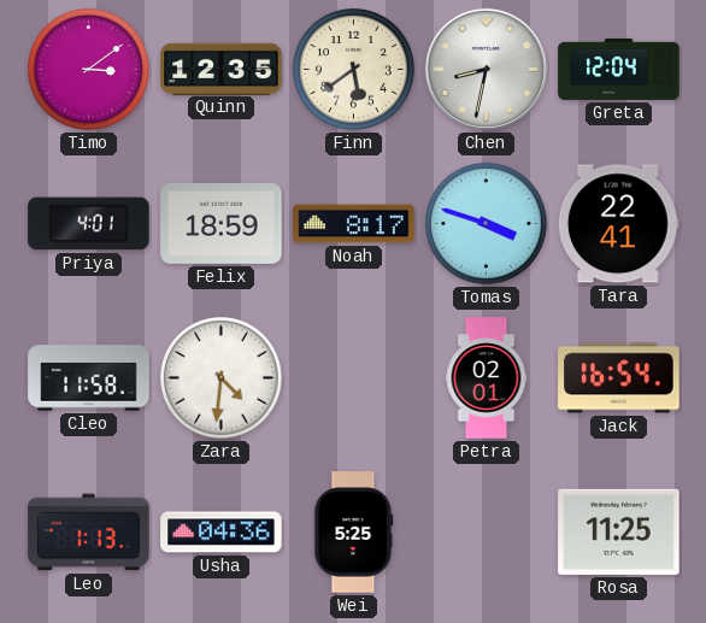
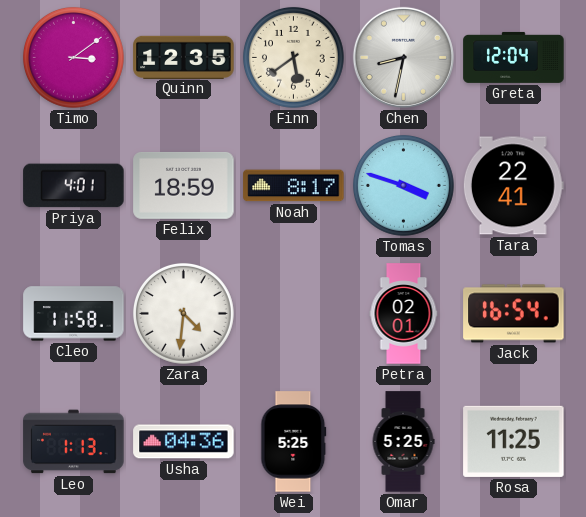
Omar: none -> 5:25 (403, 442)
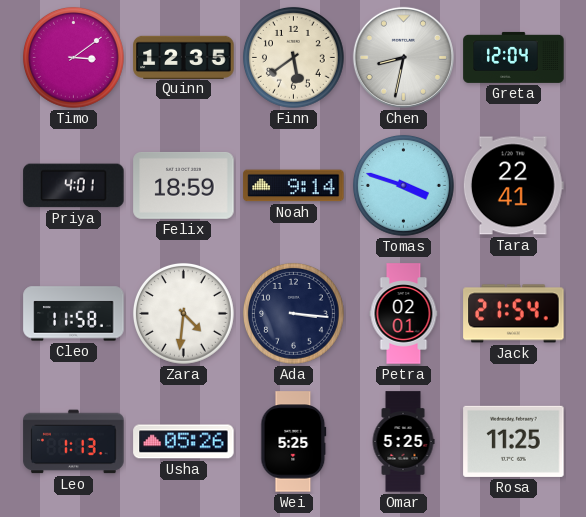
Noah: 8:17 -> 9:14 (294, 186)
Ada: none -> 3:16 (293, 313)
Jack: 16:54 -> 21:54 (514, 314)
Usha: 04:36 -> 05:26 (184, 442)
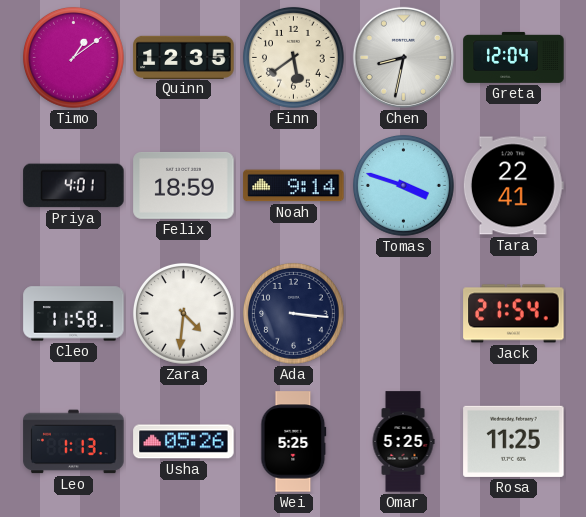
Timo: 3:09 -> 1:09 (73, 57)
Petra: 02:01 -> none (404, 314)
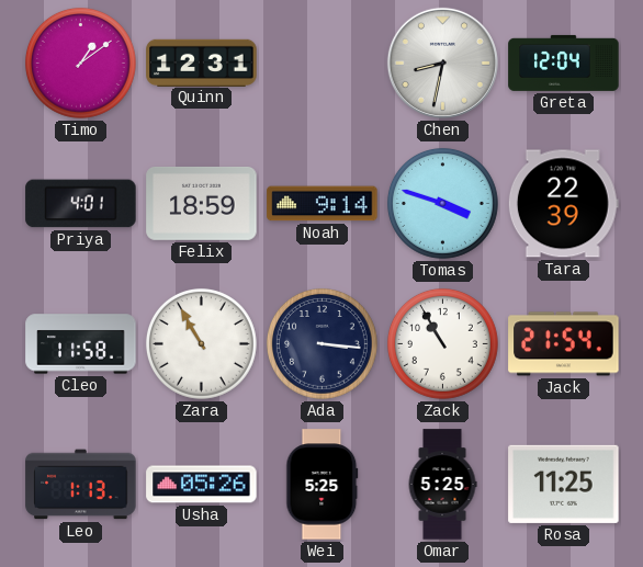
Quinn: 12:35 -> 12:31 (202, 63)
Finn: 5:39 -> none (293, 57)
Tara: 22:41 -> 22:39 (563, 204)
Zara: 4:31 -> 10:55 (201, 343)
Zack: none -> 10:55 (442, 343)
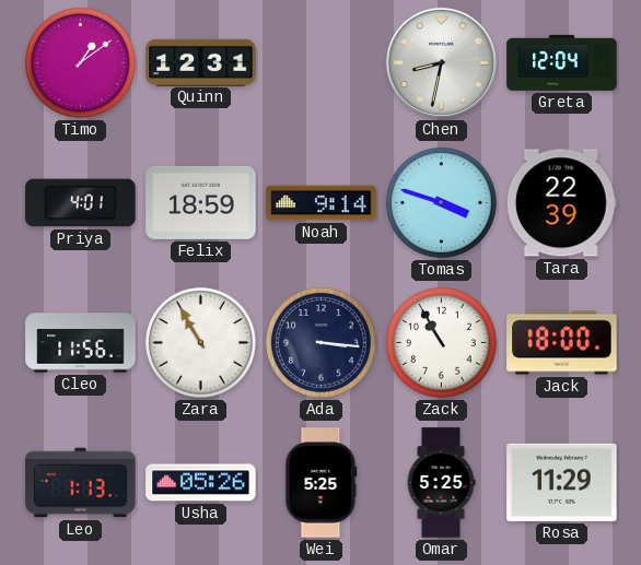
Cleo: 11:58 -> 11:56 (81, 343)
Jack: 21:54 -> 18:00 (562, 343)
Rosa: 11:25 -> 11:29 (562, 482)
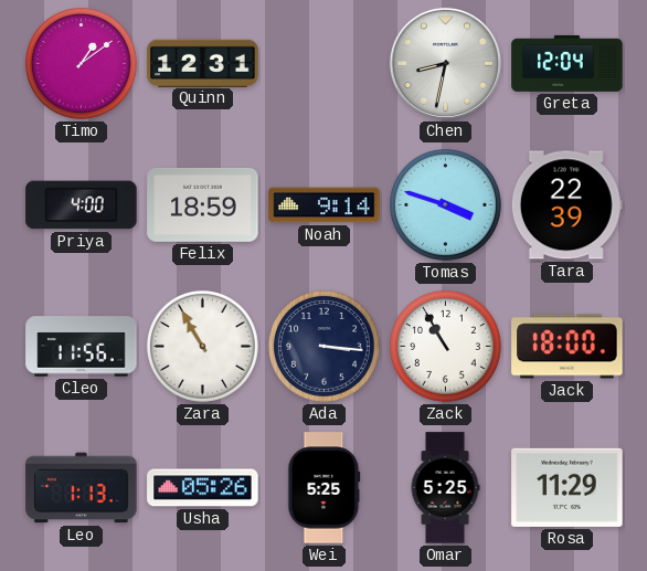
Priya: 4:01 -> 4:00 (82, 205)
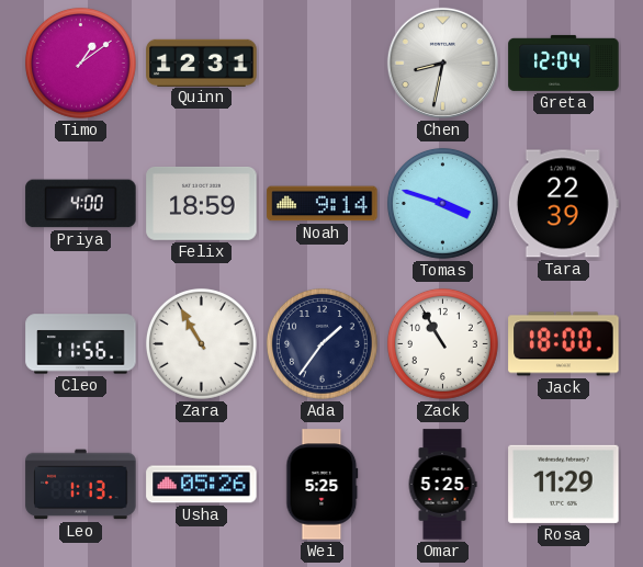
Ada: 3:16 -> 1:36 (321, 343)
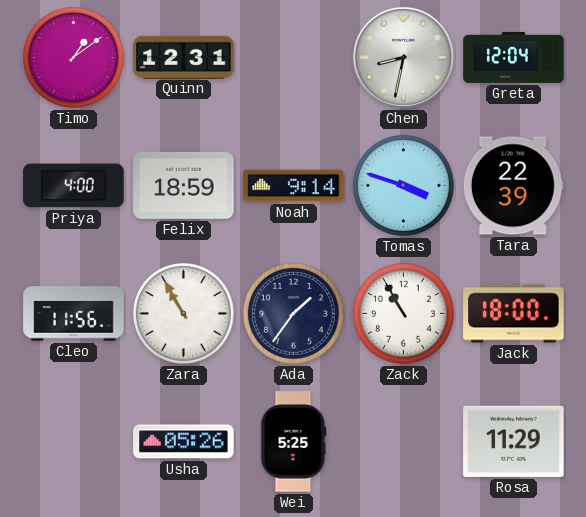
Leo: 1:13 -> none (81, 485)
Omar: 5:25 -> none (442, 485)
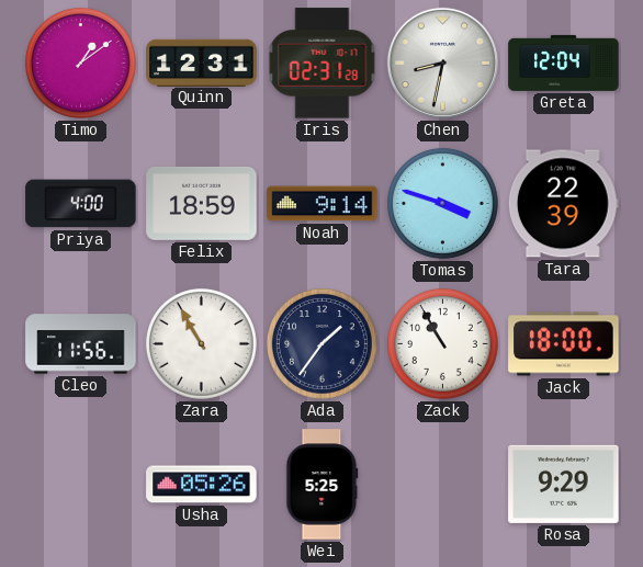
Iris: none -> 02:31 (323, 64)
Rosa: 11:29 -> 9:29 (564, 484)
